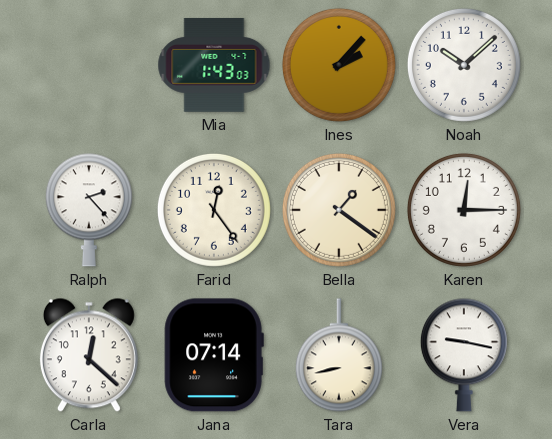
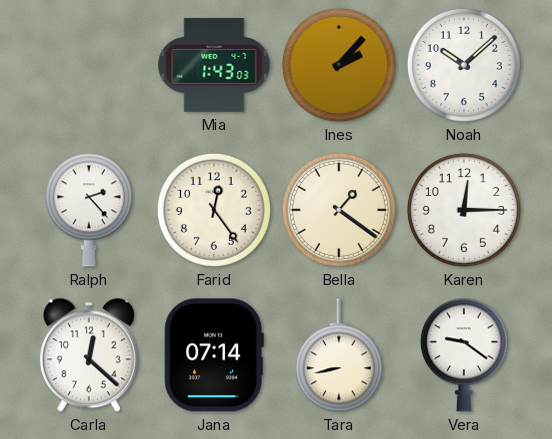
Vera: 9:17 -> 9:21 (464, 355)
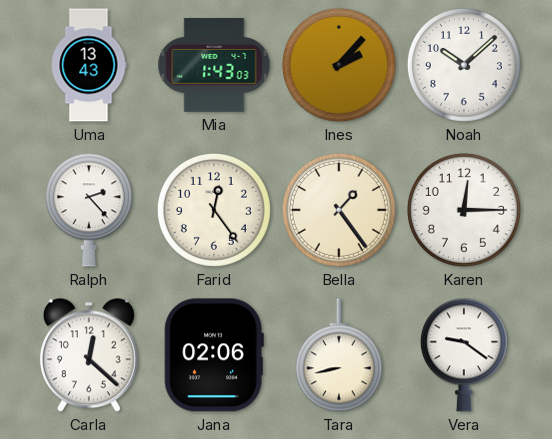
Uma: none -> 13:43 (89, 65)
Bella: 1:21 -> 1:24 (339, 210)
Jana: 07:14 -> 02:06 (214, 355)
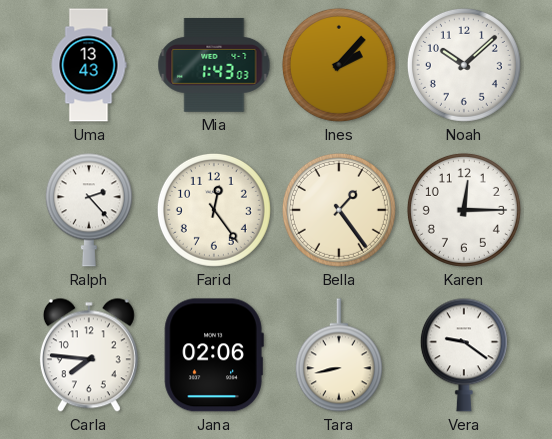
Carla: 12:22 -> 7:46 (89, 355)
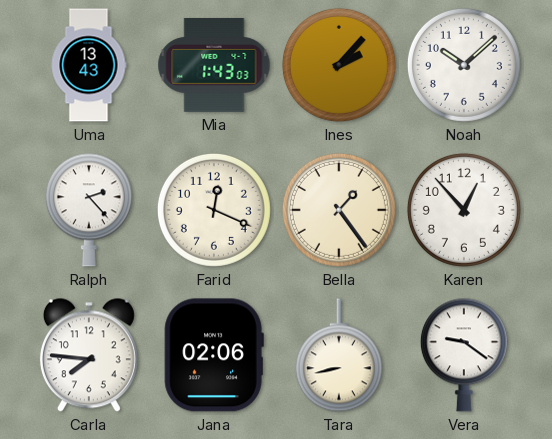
Farid: 12:24 -> 12:19 (214, 210)
Karen: 12:15 -> 12:53 (464, 210)
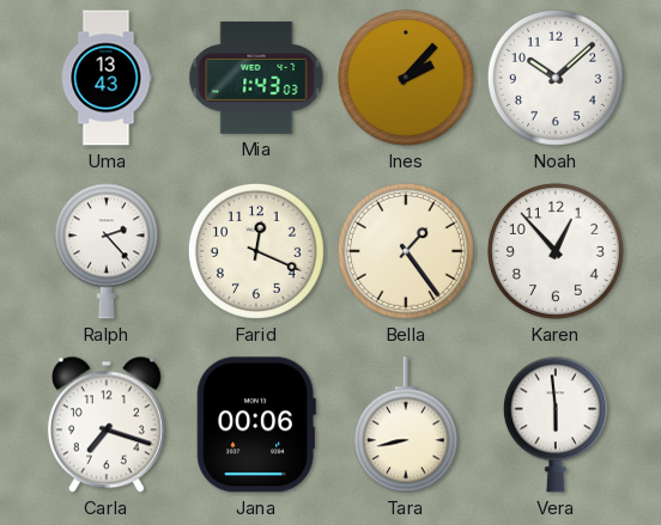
Carla: 7:46 -> 7:18 (107, 425)
Jana: 02:06 -> 00:06 (256, 425)
Vera: 9:21 -> 5:59 (556, 425)
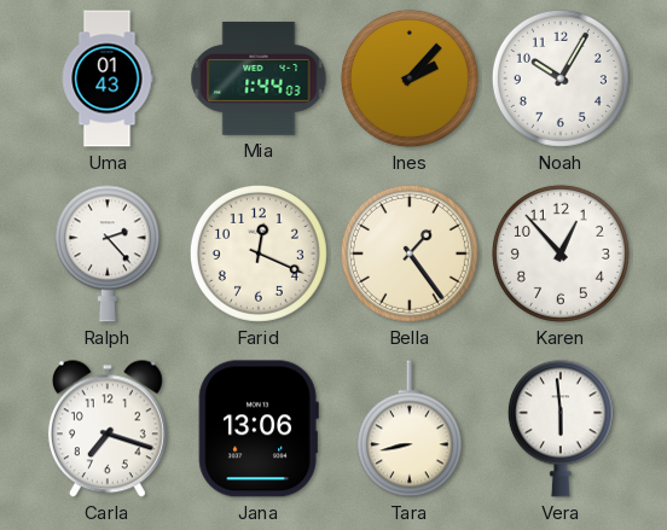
Uma: 13:43 -> 01:43 (108, 78)
Mia: 1:43 -> 1:44 (259, 78)
Noah: 10:08 -> 10:05 (561, 78)
Jana: 00:06 -> 13:06 (259, 429)
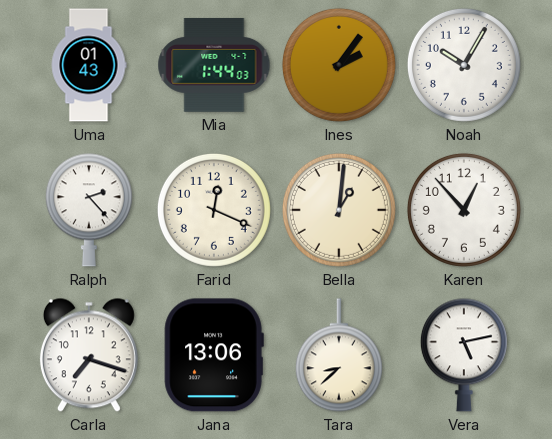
Ines: 2:07 -> 2:06 (339, 65)
Bella: 1:24 -> 1:01 (339, 210)
Tara: 8:43 -> 8:38 (339, 355)
Vera: 5:59 -> 5:13 (464, 355)
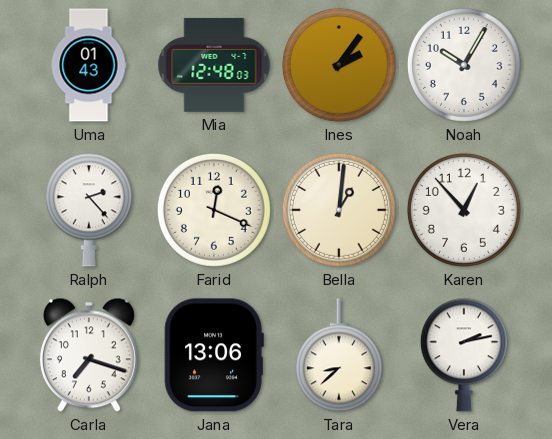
Mia: 1:44 -> 12:48 (214, 65)
Vera: 5:13 -> 2:13 (464, 355)
